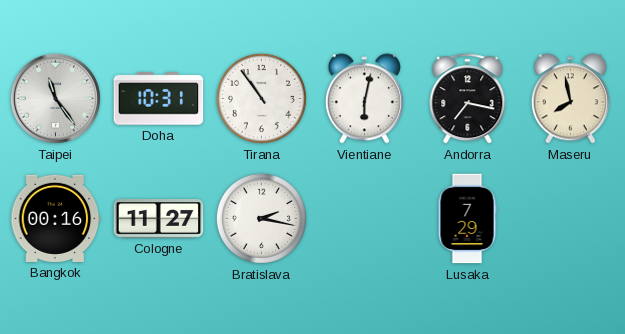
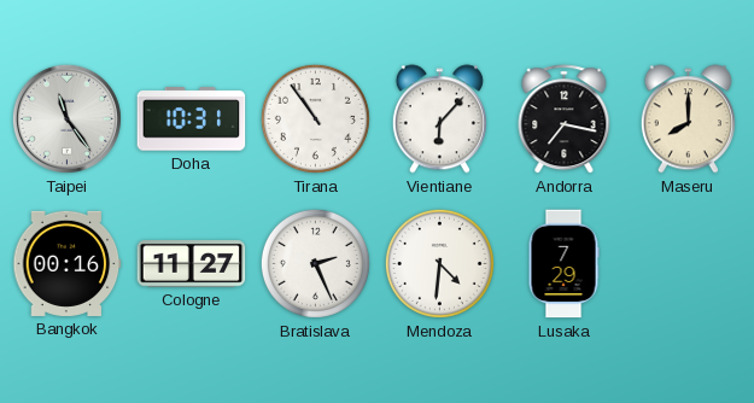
Vientiane: 6:02 -> 6:07 (439, 119)
Maseru: 7:58 -> 8:00 (688, 119)
Bratislava: 2:17 -> 2:26 (315, 263)
Mendoza: none -> 4:31 (439, 263)
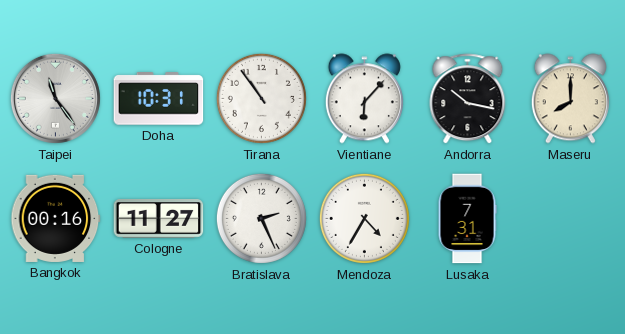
Andorra: 7:17 -> 10:17 (468, 99)
Mendoza: 4:31 -> 4:35 (364, 218)
Lusaka: 7:29 -> 7:31 (467, 219)
